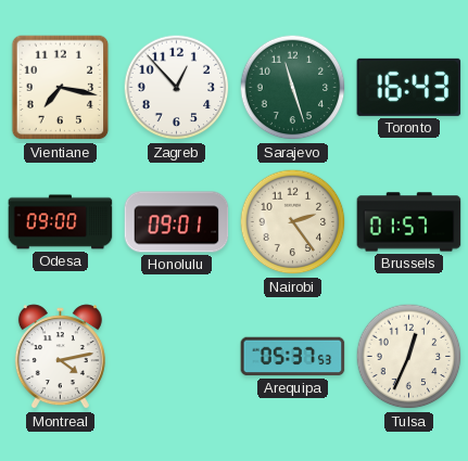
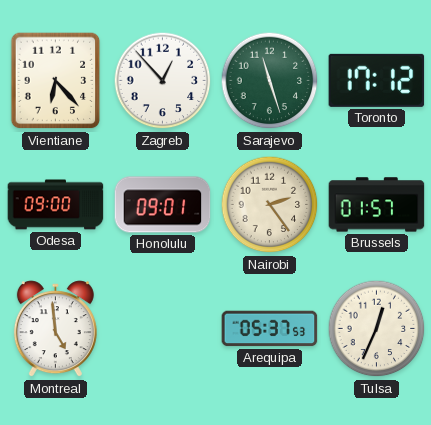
Vientiane: 7:17 -> 6:23 (56, 81)
Toronto: 16:43 -> 17:12 (377, 80)
Montreal: 4:13 -> 4:59 (55, 329)
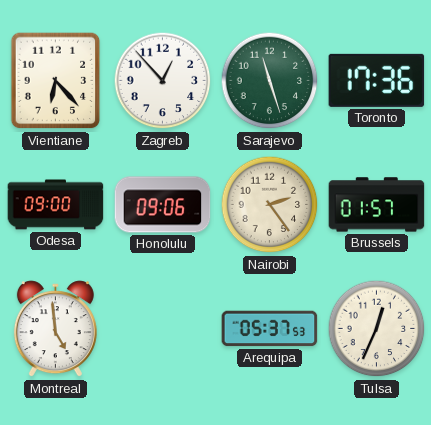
Toronto: 17:12 -> 17:36 (377, 80)
Honolulu: 09:01 -> 09:06 (163, 205)
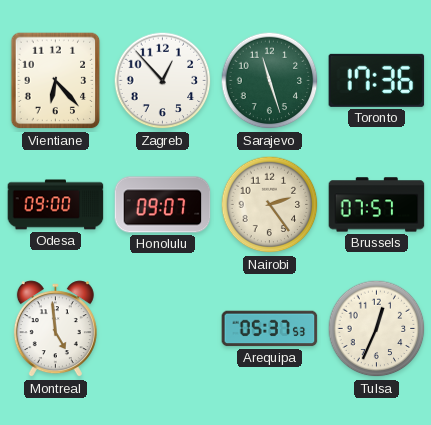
Honolulu: 09:06 -> 09:07 (163, 205)
Brussels: 01:57 -> 07:57 (377, 205)
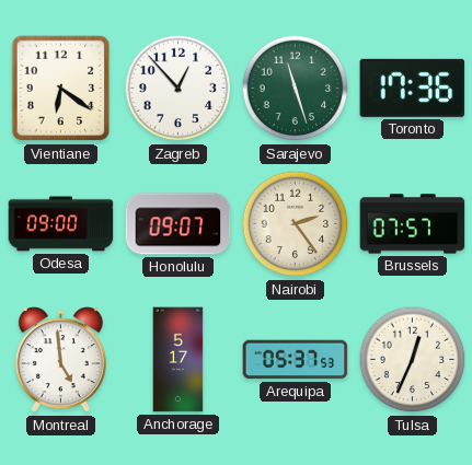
Vientiane: 6:23 -> 6:21 (61, 89)
Anchorage: none -> 5:17 (179, 360)
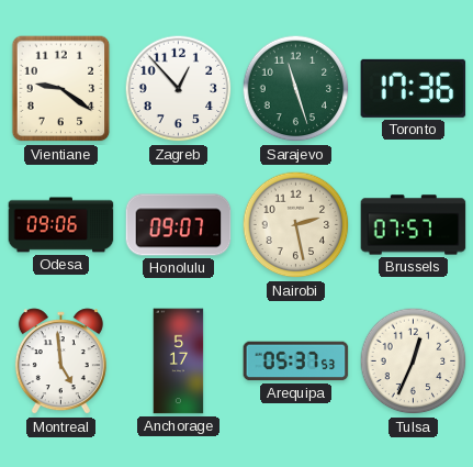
Vientiane: 6:21 -> 9:21 (61, 89)
Odesa: 09:00 -> 09:06 (61, 225)
Nairobi: 2:24 -> 2:28 (296, 225)
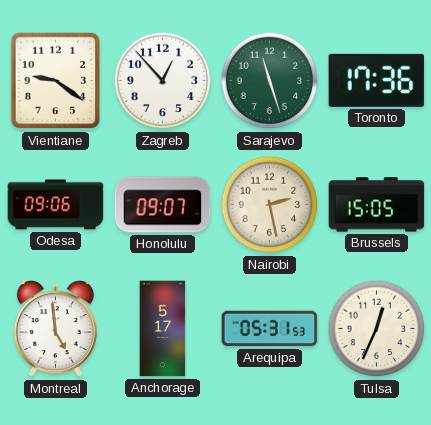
Brussels: 07:57 -> 15:05 (377, 205)
Arequipa: 05:37 -> 05:31 (270, 329)
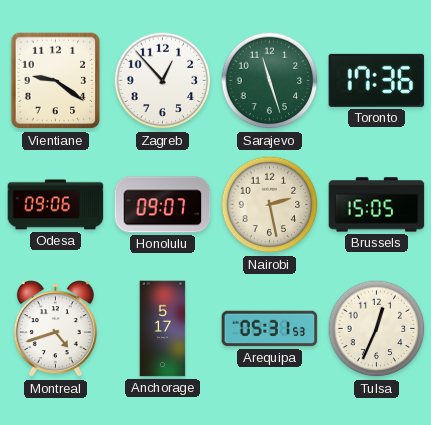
Montreal: 4:59 -> 4:42 (55, 329)
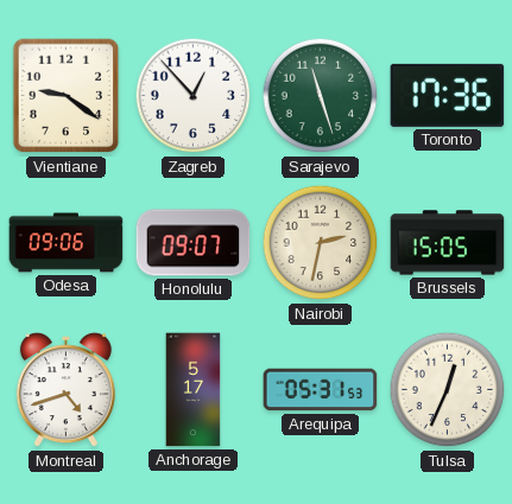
Nairobi: 2:28 -> 2:32 (321, 243)
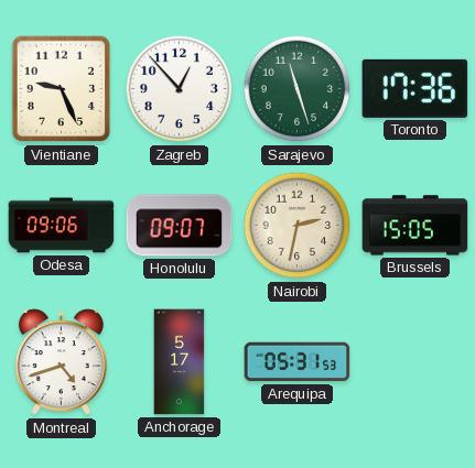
Vientiane: 9:21 -> 9:26 (62, 89)
Tulsa: 12:34 -> none (448, 390)
